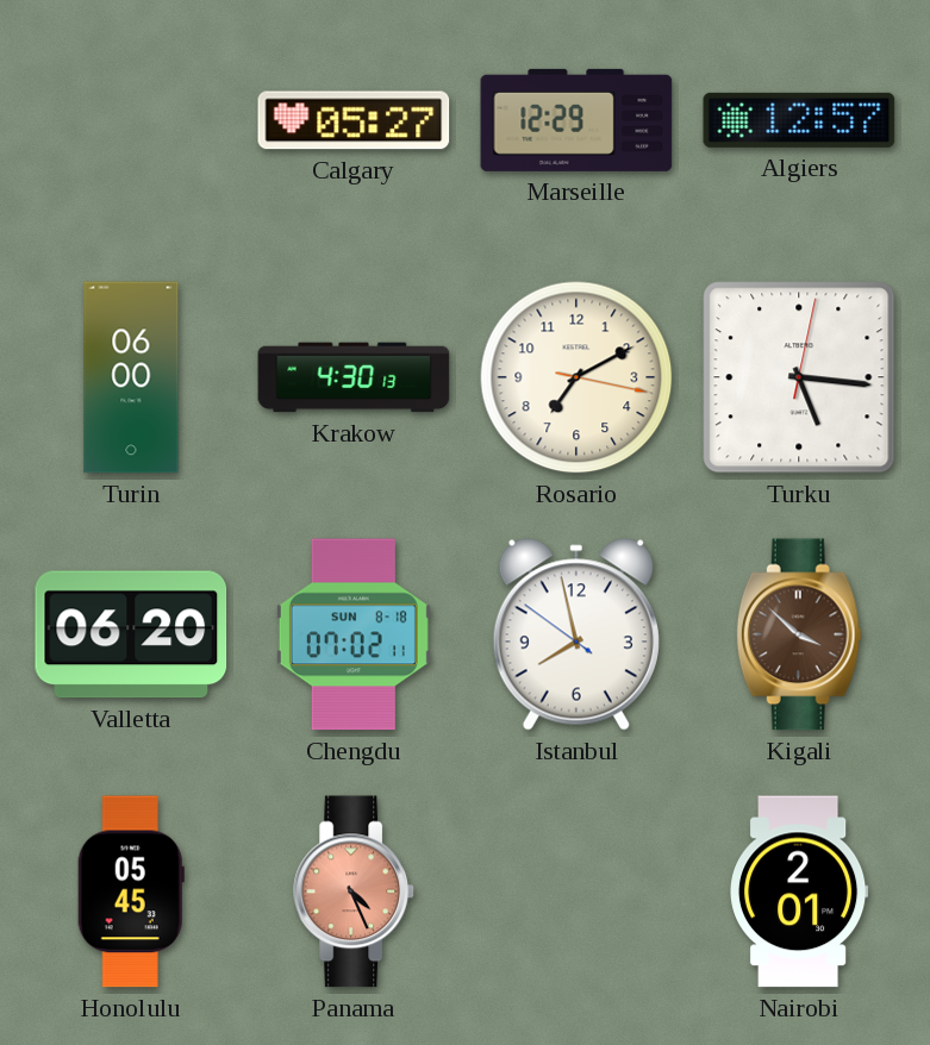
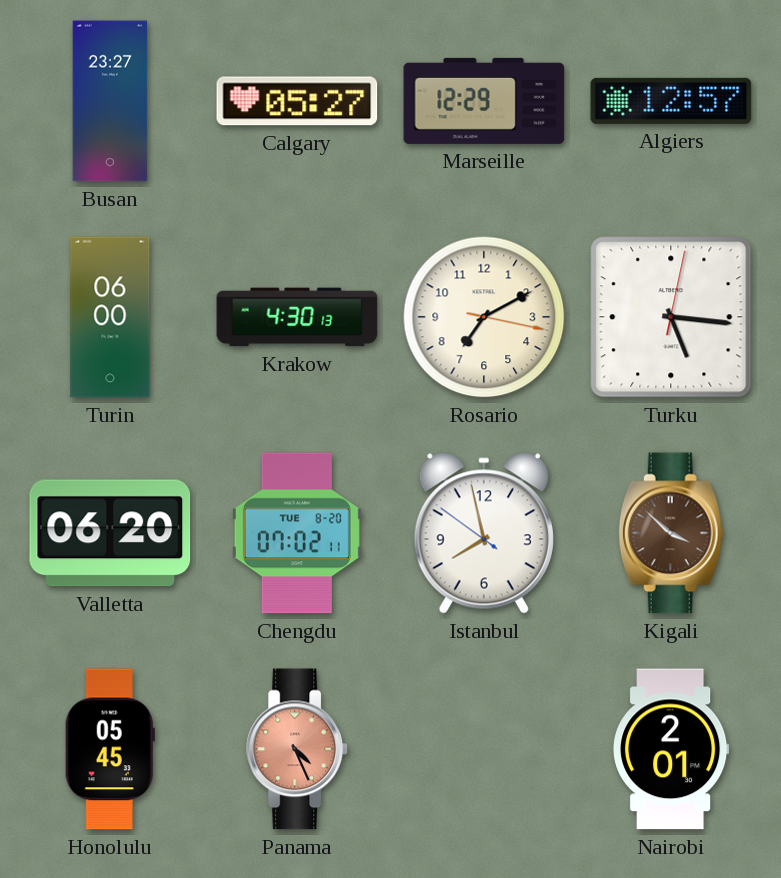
Busan: none -> 23:27 (110, 101)
Chengdu date: SUN 8-18 -> TUE 8-20 (297, 533)
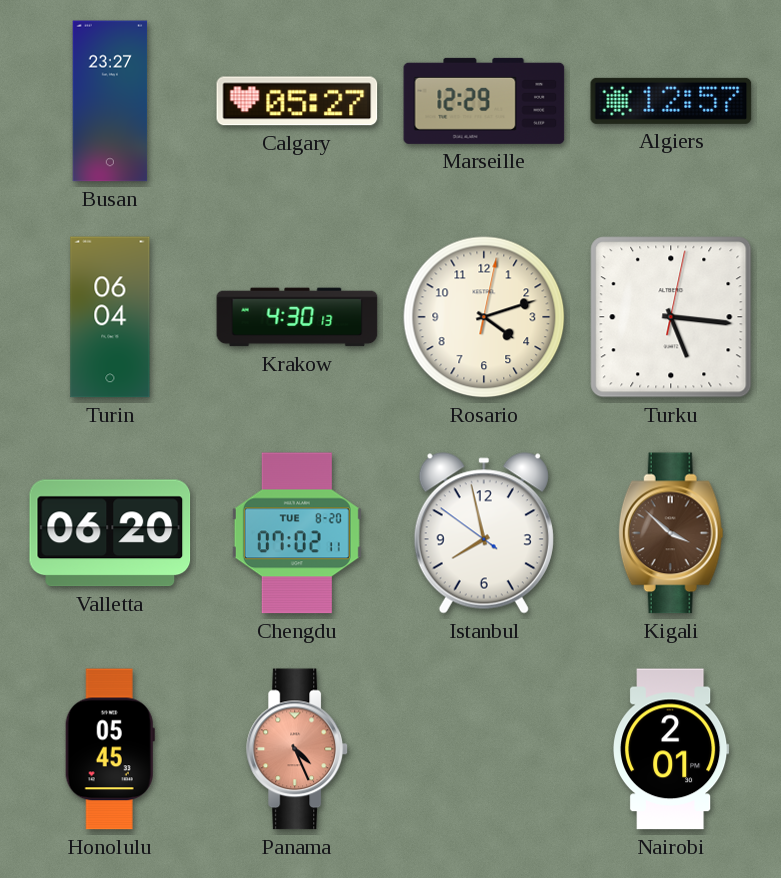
Turin: 06:00 -> 06:04 (110, 317)
Rosario: 7:10 -> 4:12 (484, 317)
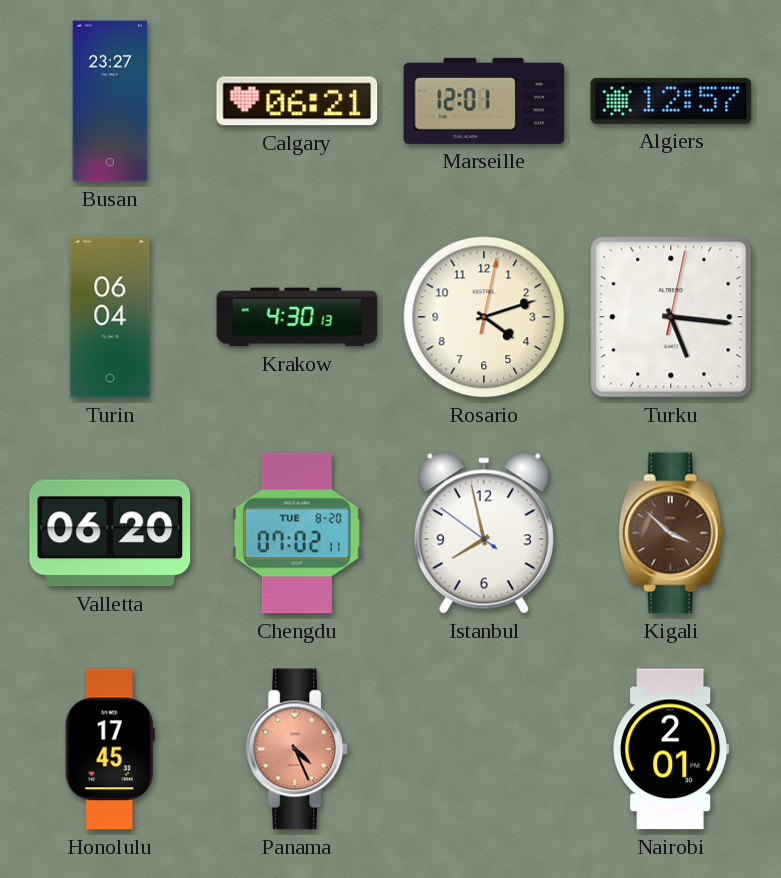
Calgary: 05:27 -> 06:21 (297, 101)
Marseille: 12:29 -> 12:01 (484, 101)
Honolulu: 05:45 -> 17:45 (110, 749)
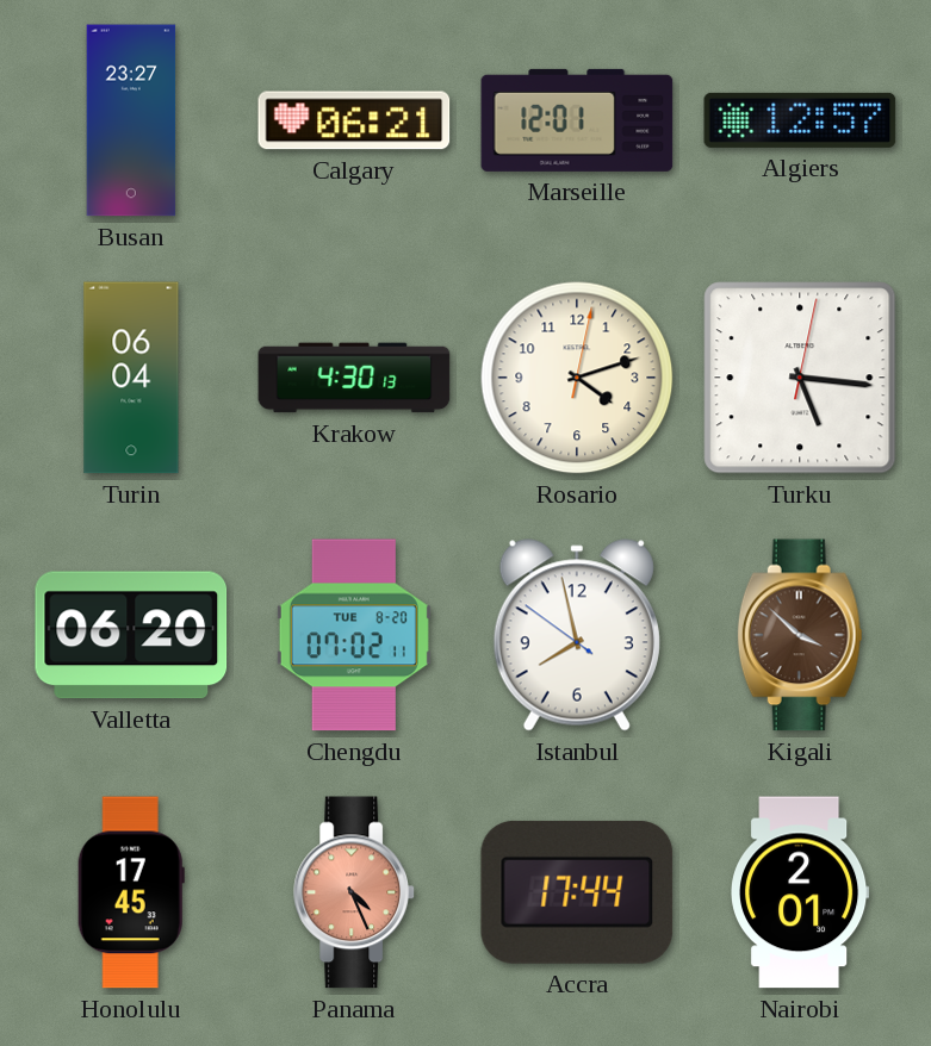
Accra: none -> 17:44 (577, 892)
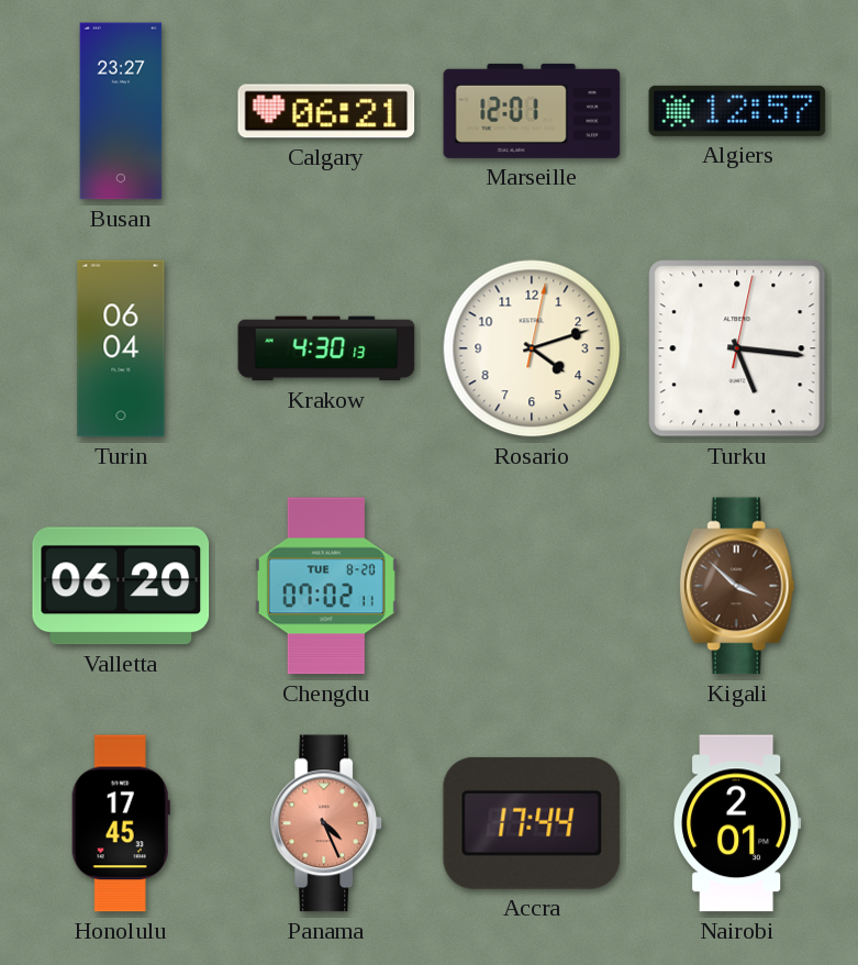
Istanbul: 7:57 -> none (577, 635)
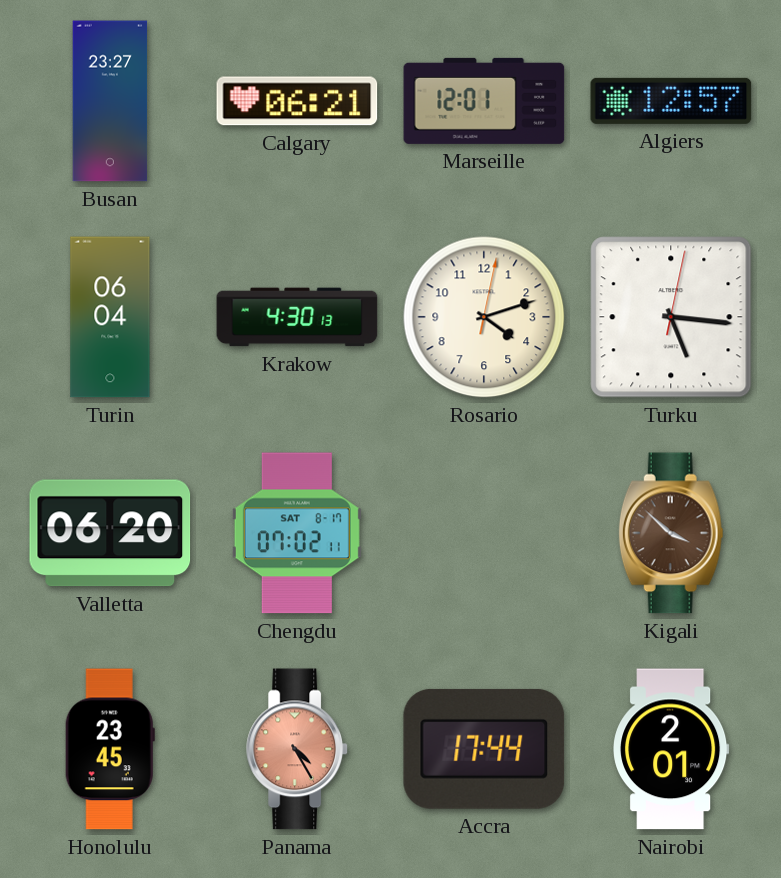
Chengdu date: TUE 8-20 -> SAT 8-17 (297, 533)
Honolulu: 17:45 -> 23:45 (110, 749)
Panama: 4:26 -> 4:25 (297, 749)
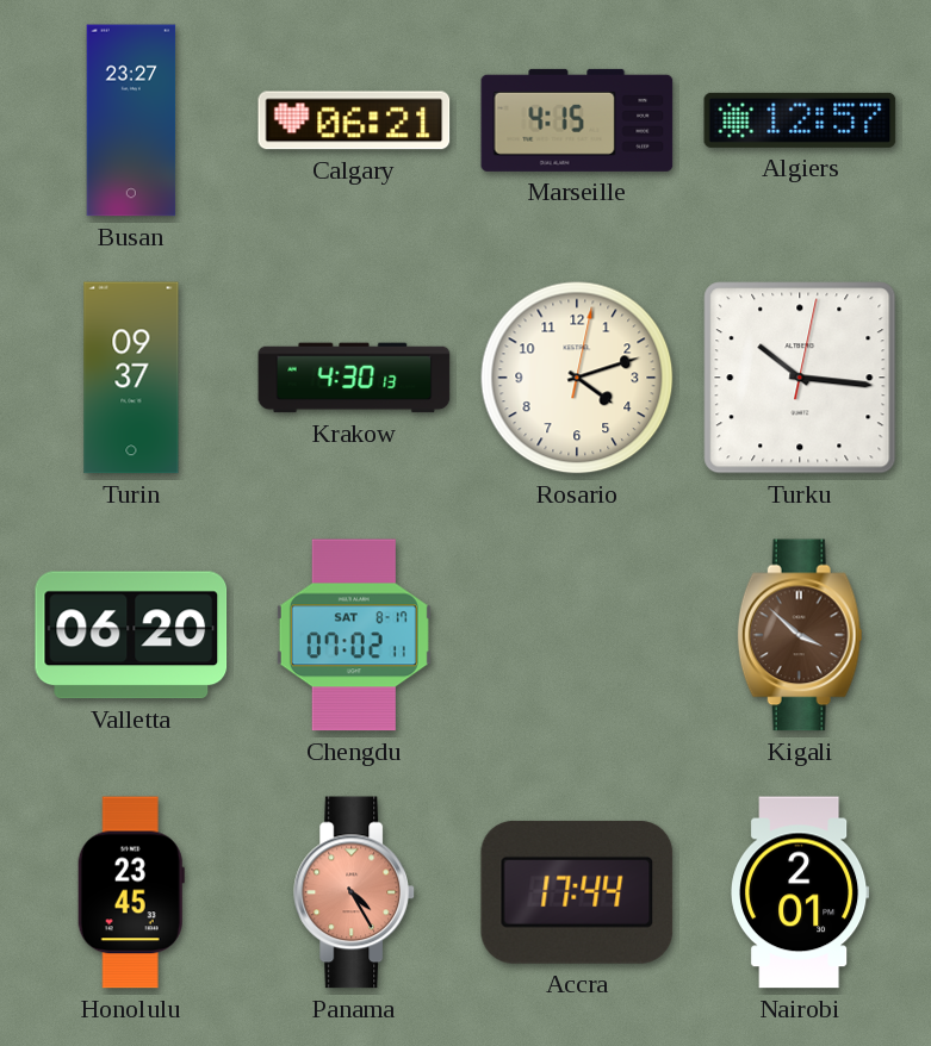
Marseille: 12:01 -> 4:15 (577, 120)
Turin: 06:04 -> 09:37 (131, 378)
Turku: 5:16 -> 10:16 (800, 378)
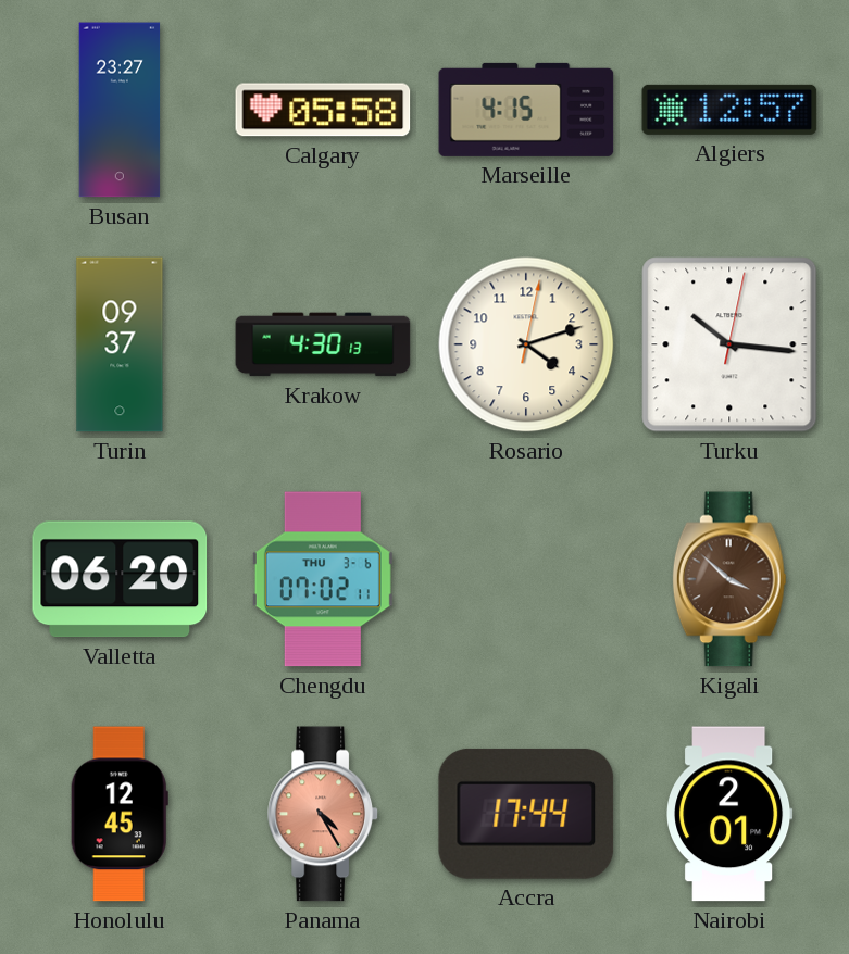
Calgary: 06:21 -> 05:58 (323, 110)
Chengdu date: SAT 8-17 -> THU 3-6 (323, 579)
Honolulu: 23:45 -> 12:45 (120, 814)
